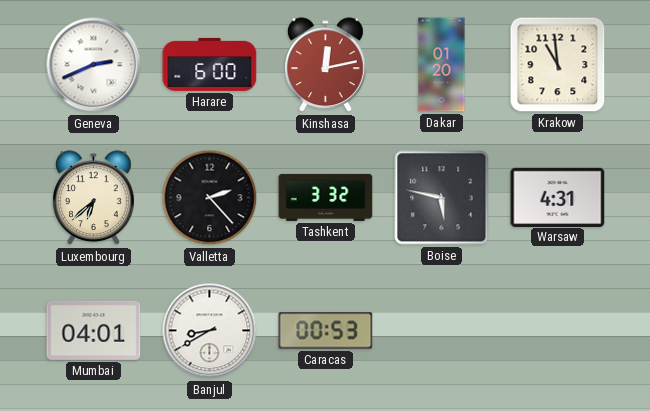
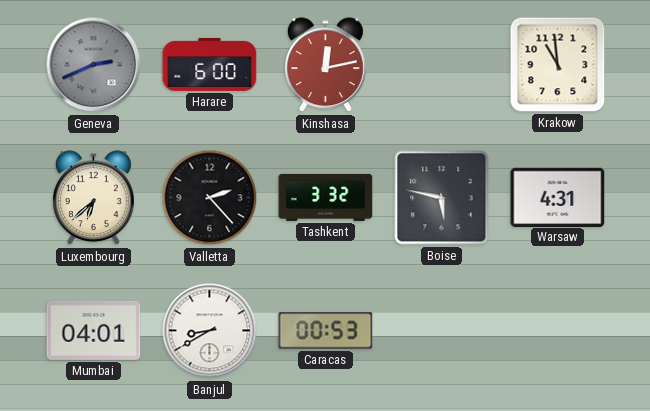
Geneva dial: white -> grey (94, 65)
Dakar: 01:20 -> none (442, 65)
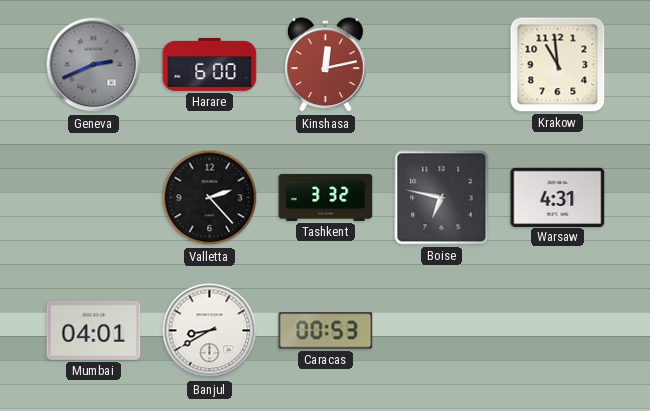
Luxembourg: 6:38 -> none (94, 198)
Boise: 5:47 -> 6:47 (442, 198)
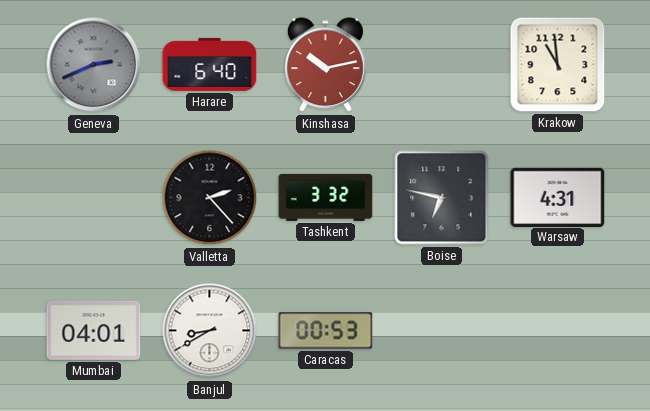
Harare: 6:00 -> 6:40 (210, 64)
Kinshasa: 12:13 -> 10:13 (326, 65)
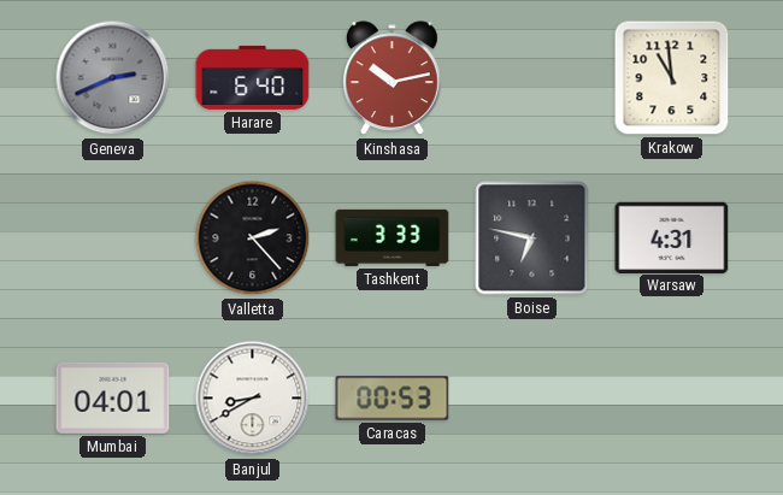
Tashkent: 3:32 -> 3:33 (393, 237)
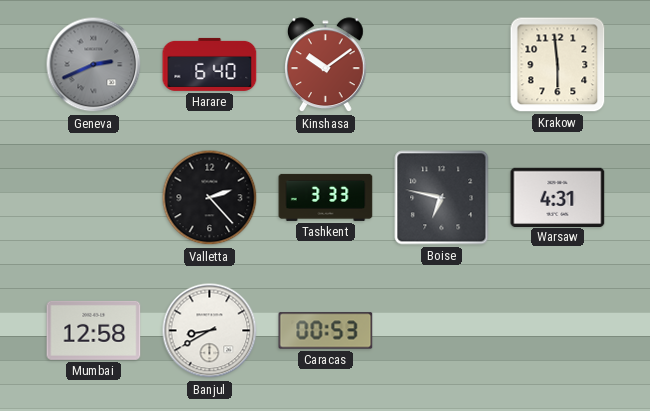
Kinshasa: 10:13 -> 10:09 (326, 65)
Krakow: 10:59 -> 5:59 (558, 65)
Mumbai: 04:01 -> 12:58 (94, 330)
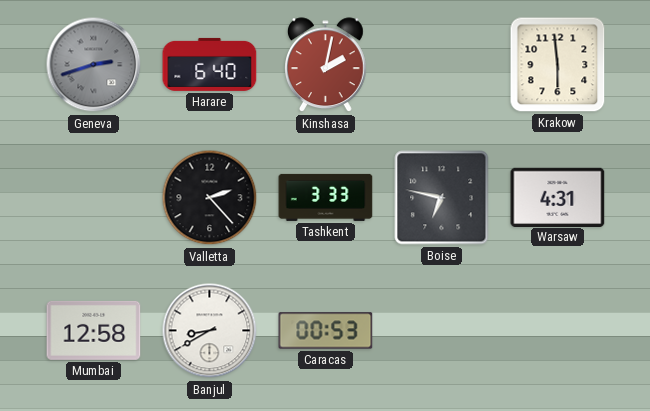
Geneva: 2:41 -> 2:42 (94, 65)
Kinshasa: 10:09 -> 2:02 (326, 65)
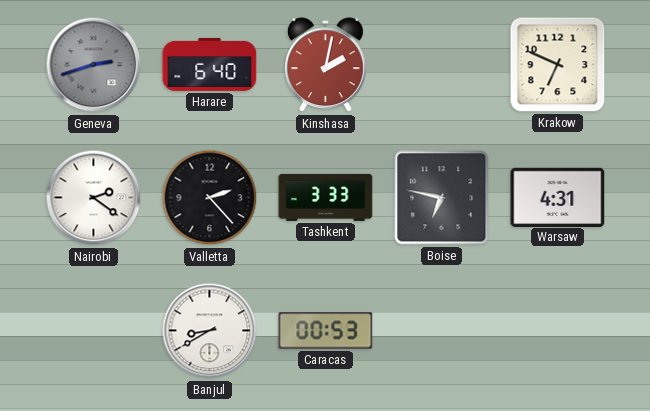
Krakow: 5:59 -> 6:49 (558, 65)
Nairobi: none -> 2:21 (94, 198)
Mumbai: 12:58 -> none (94, 330)
